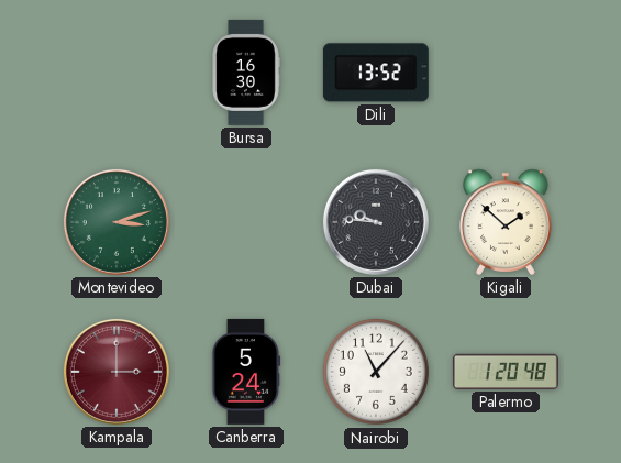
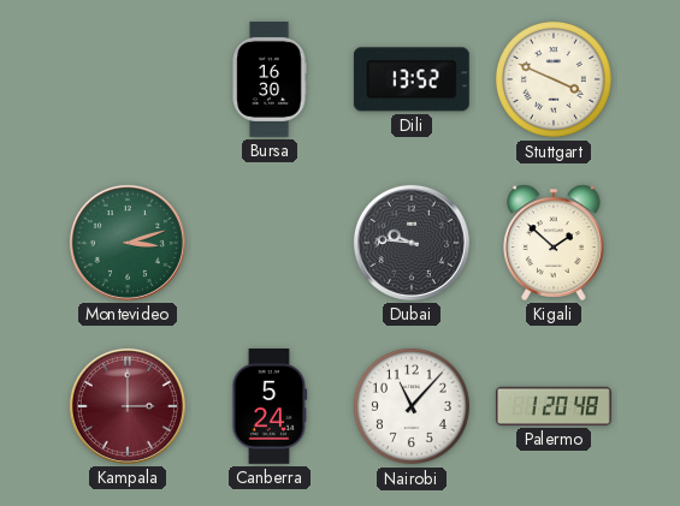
Stuttgart: none -> 3:49 (554, 79)
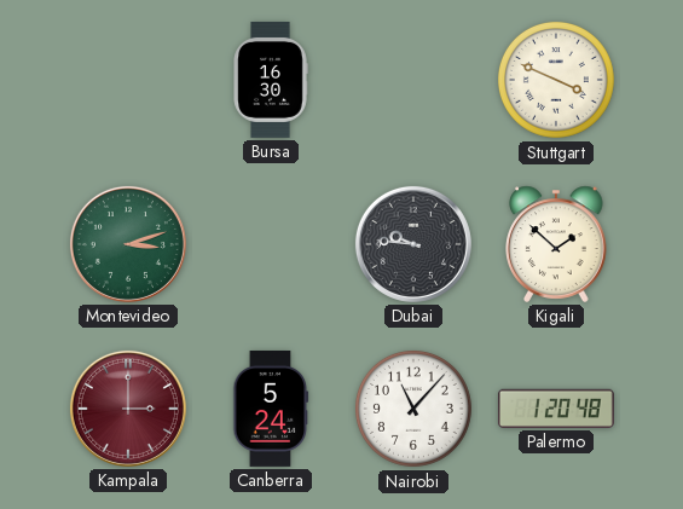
Dili: 13:52 -> none (412, 79)
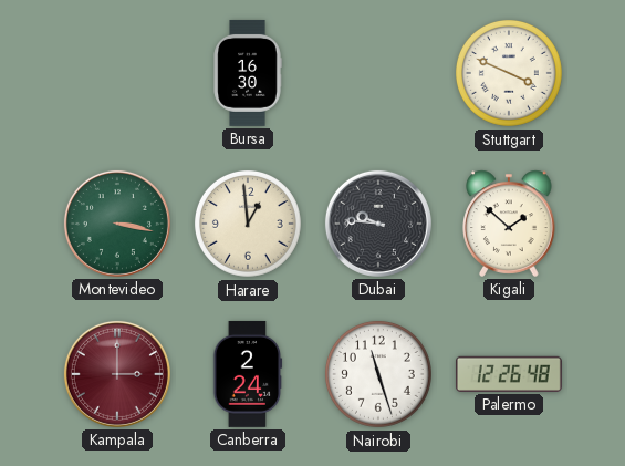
Montevideo: 3:12 -> 3:17 (117, 224)
Harare: none -> 12:59 (248, 224)
Canberra: 5:24 -> 2:24 (248, 374)
Nairobi: 11:07 -> 11:27 (378, 374)
Palermo: 1:20 -> 12:26 (509, 374)
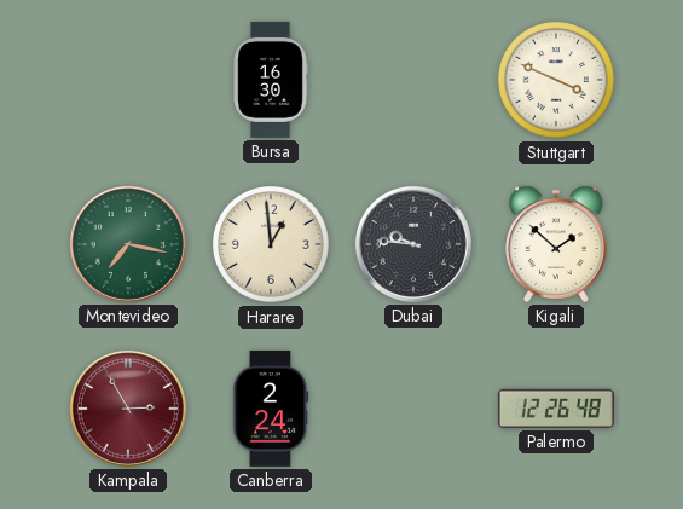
Montevideo: 3:17 -> 7:17 (128, 244)
Kampala: 3:00 -> 2:55 (128, 409)
Nairobi: 11:27 -> none (378, 374)
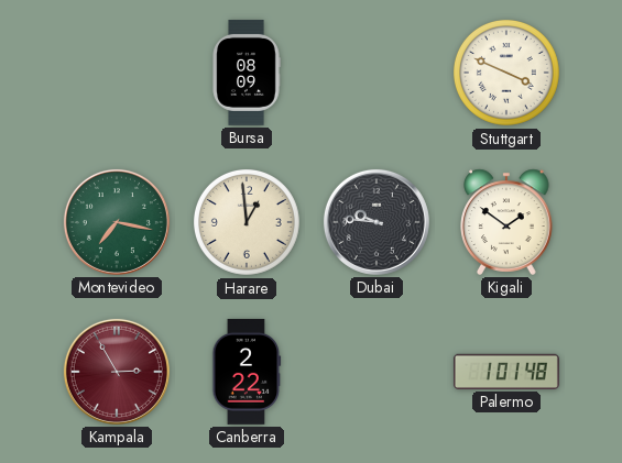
Bursa: 16:30 -> 08:09 (247, 73)
Kigali: 1:52 -> 1:51 (506, 222)
Canberra: 2:24 -> 2:22 (247, 372)
Palermo: 12:26 -> 1:01 (506, 372)
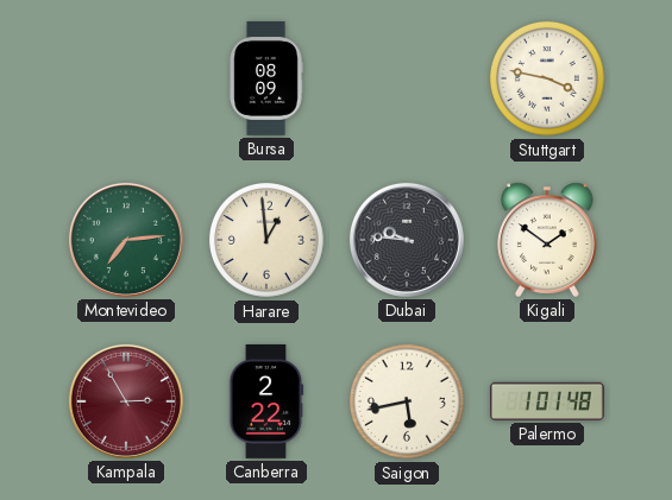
Stuttgart: 3:49 -> 3:47 (547, 78)
Montevideo: 7:17 -> 7:14 (126, 240)
Saigon: none -> 5:43 (407, 401)
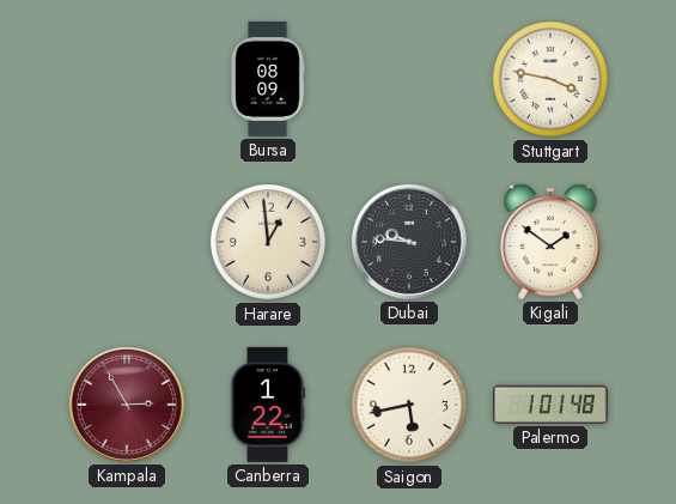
Montevideo: 7:14 -> none (126, 240)
Canberra: 2:22 -> 1:22 (268, 405)
